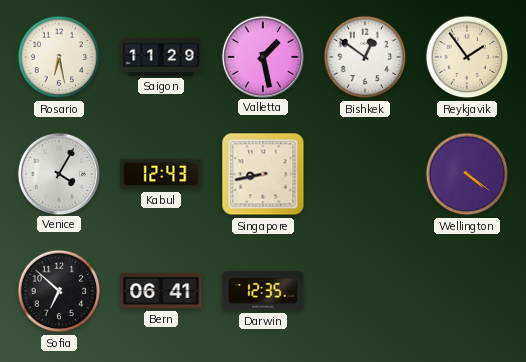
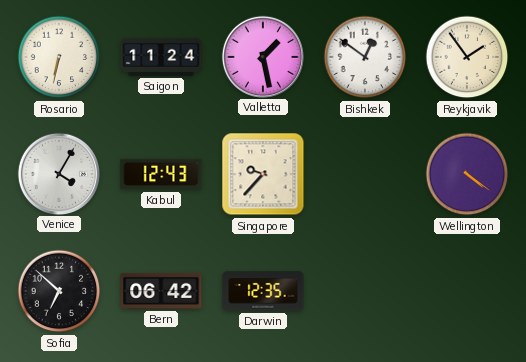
Rosario: 6:28 -> 6:32 (59, 57)
Saigon: 11:29 -> 11:24 (161, 57)
Singapore: 8:43 -> 9:37 (263, 174)
Bern: 06:41 -> 06:42 (161, 291)
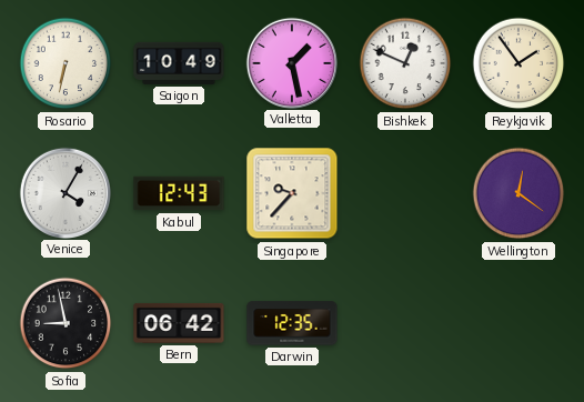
Saigon: 11:24 -> 10:49 (179, 63)
Bishkek: 12:51 -> 12:49 (405, 63)
Wellington: 4:21 -> 12:21 (518, 193)
Sofia: 6:52 -> 8:58 (66, 323)
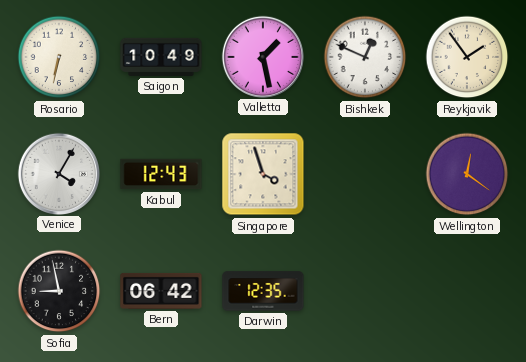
Singapore: 9:37 -> 3:57 (263, 174)
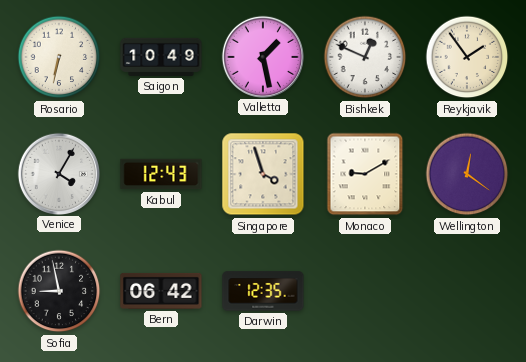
Monaco: none -> 9:10 (365, 174)
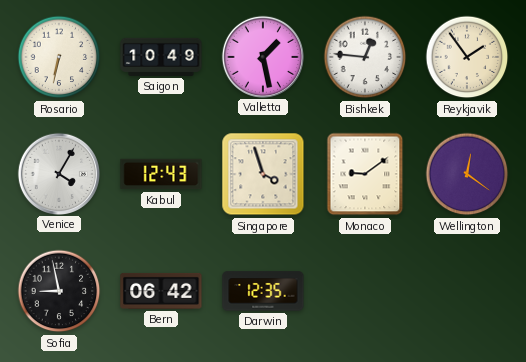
Bishkek: 12:49 -> 12:46 (365, 57)
Monaco: 9:10 -> 9:09 (365, 174)
